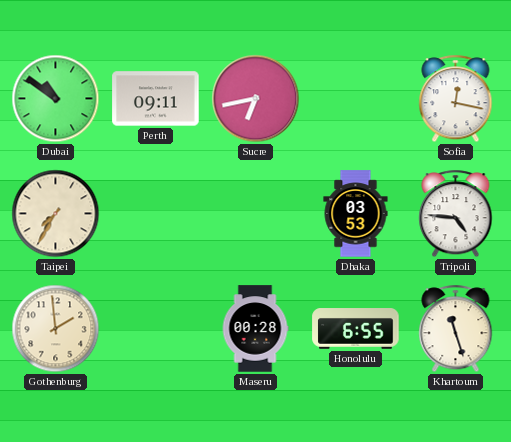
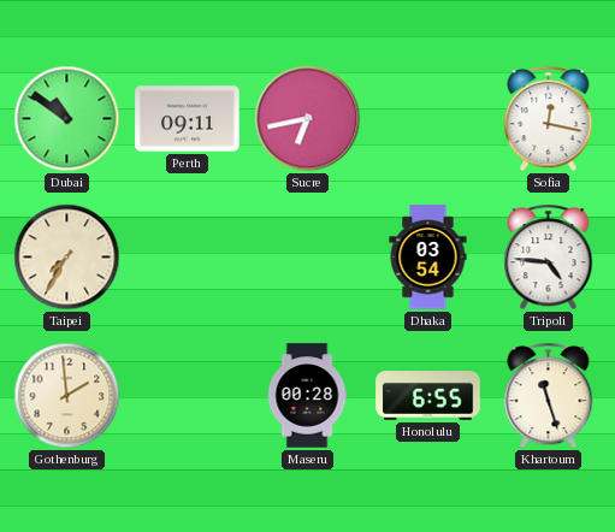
Dhaka: 03:53 -> 03:54 (428, 258)
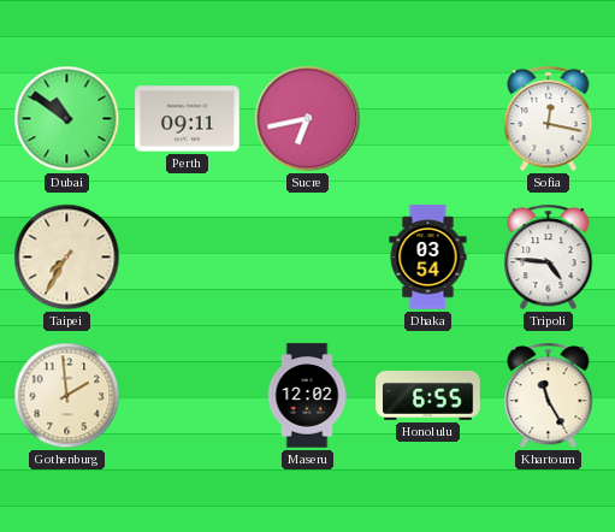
Maseru: 00:28 -> 12:02 (307, 396)
Khartoum: 11:27 -> 11:25 (549, 396)
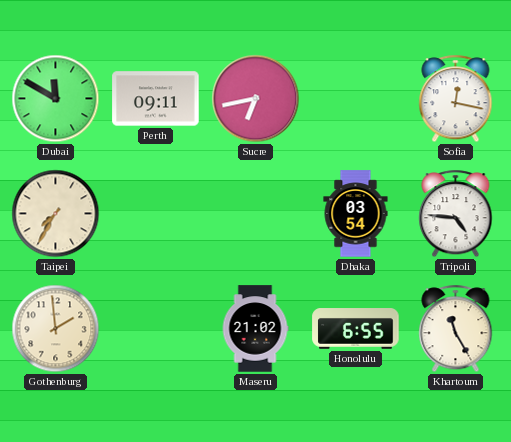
Dubai: 10:51 -> 11:50 (56, 99)
Maseru: 12:02 -> 21:02 (255, 329)
